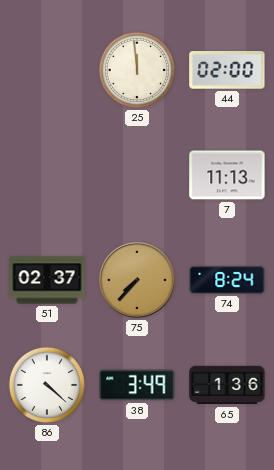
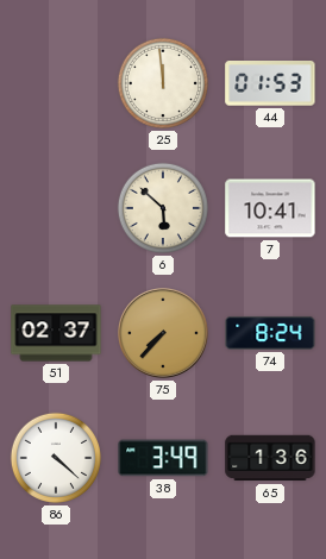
44: 02:00 -> 01:53 (270, 84)
6: none -> 5:52 (163, 208)
7: 11:13 -> 10:41 (270, 208)
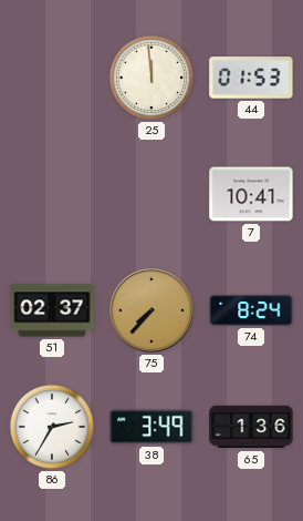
6: 5:52 -> none (163, 208)
86: 4:22 -> 2:35 (52, 427)
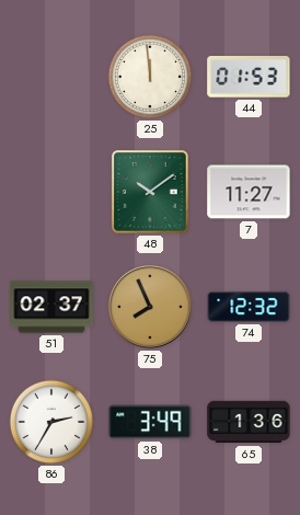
48: none -> 10:09 (150, 192)
7: 10:41 -> 11:27 (249, 192)
75: 7:37 -> 7:56 (151, 308)
74: 8:24 -> 12:32 (249, 307)
